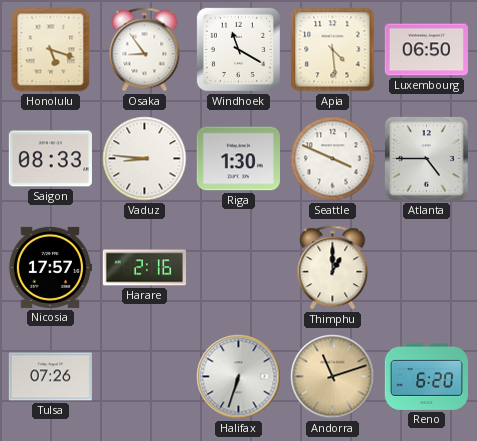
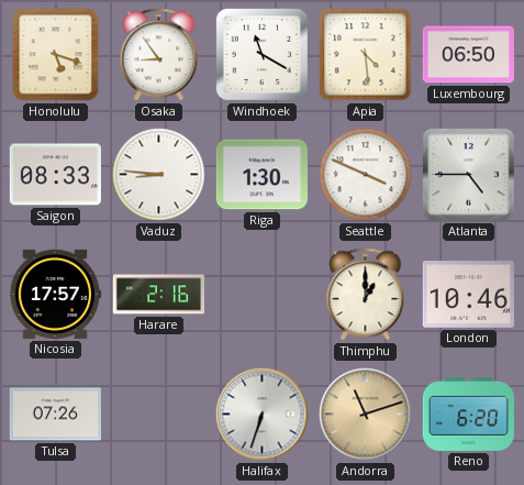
London: none -> 10:46 (468, 295)
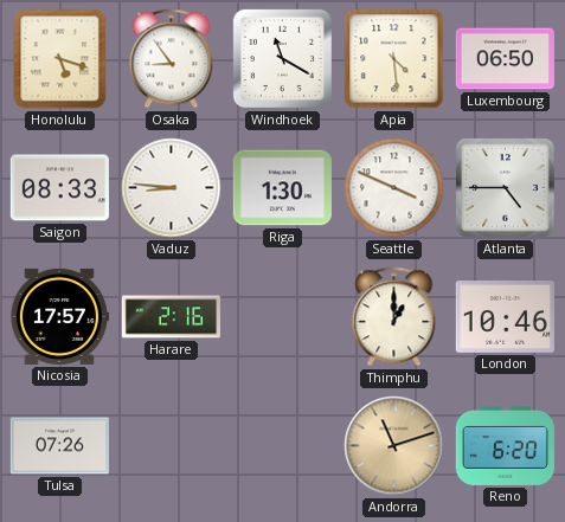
Halifax: 6:33 -> none (263, 415)
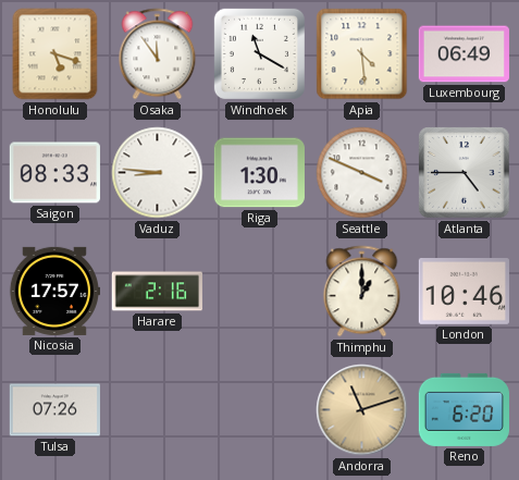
Osaka: 8:54 -> 11:54 (158, 54)
Luxembourg: 06:50 -> 06:49 (464, 54)
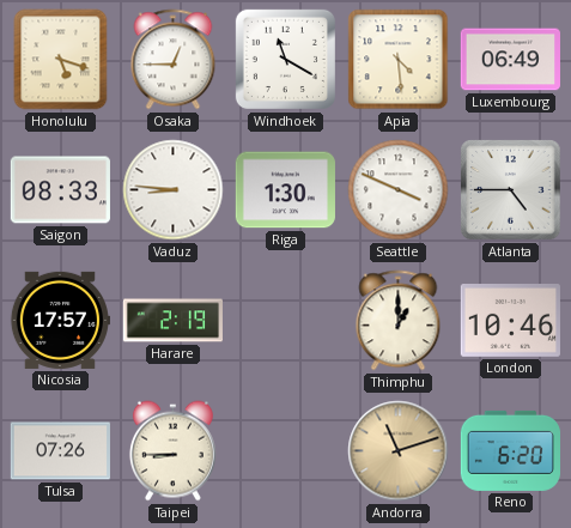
Osaka: 11:54 -> 12:45 (174, 60)
Harare: 2:16 -> 2:19 (172, 321)
Taipei: none -> 8:45 (172, 451)
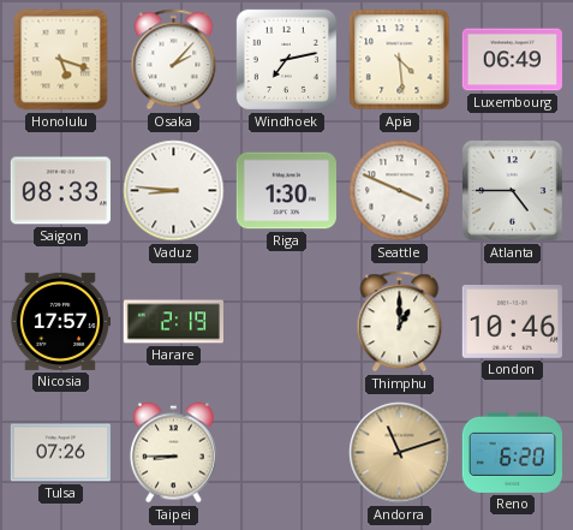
Osaka: 12:45 -> 2:07 (174, 60)
Windhoek: 11:20 -> 7:13 (286, 59)
